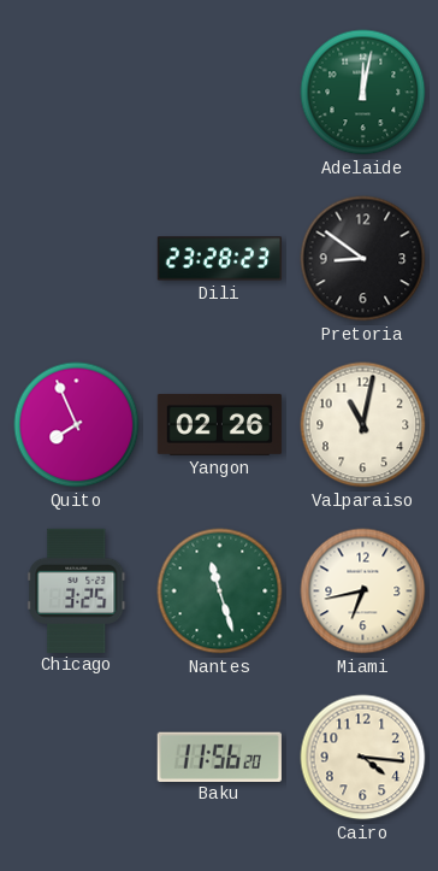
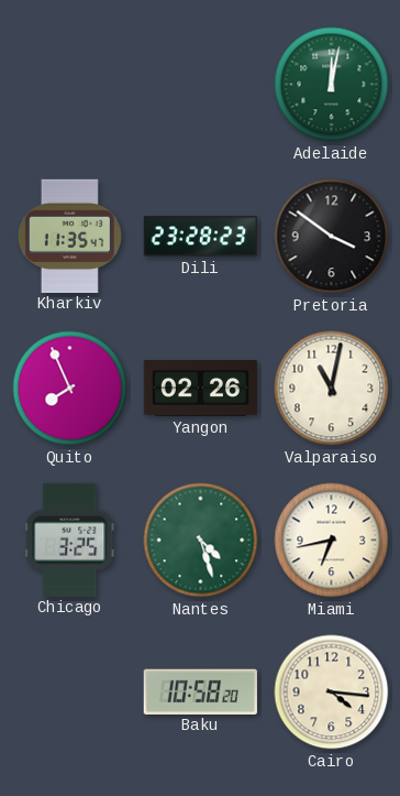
Kharkiv: none -> 11:35 (69, 236)
Pretoria: 8:51 -> 3:51 (332, 237)
Nantes: 11:27 -> 4:27 (201, 541)
Baku: 11:56 -> 10:58 (200, 691)
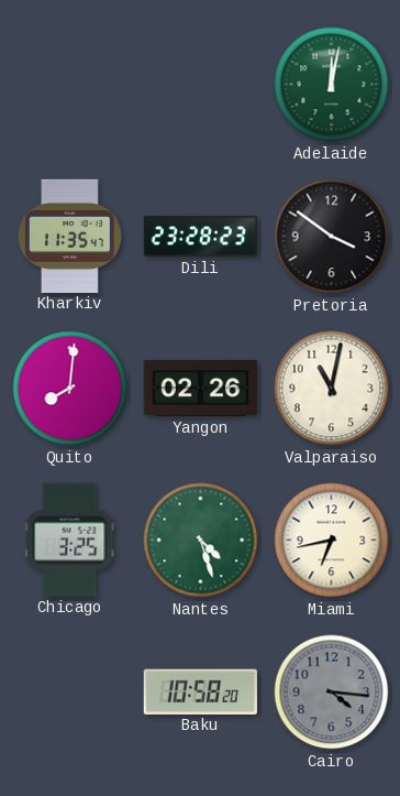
Quito: 7:56 -> 8:01 (70, 389)
Cairo dial: cream -> grey (332, 693)
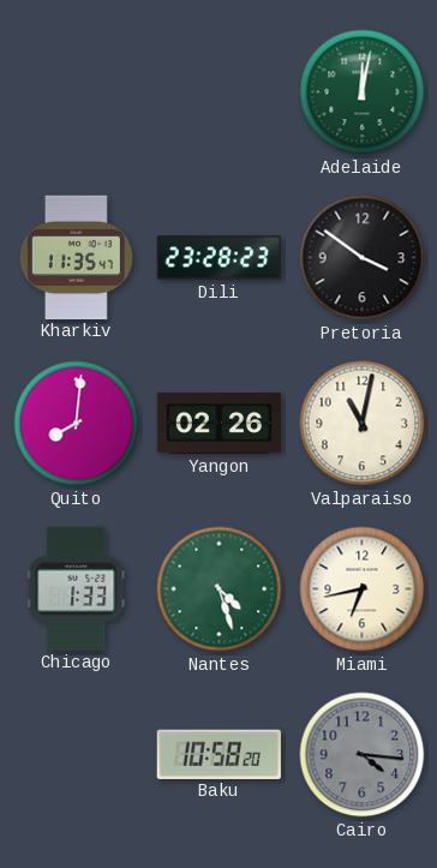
Chicago: 3:25 -> 1:33 (77, 588)
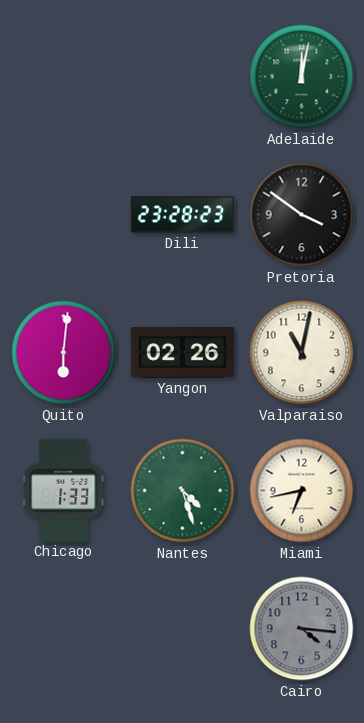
Kharkiv: 11:35 -> none (76, 257)
Quito: 8:01 -> 6:01 (64, 353)
Baku: 10:58 -> none (218, 754)
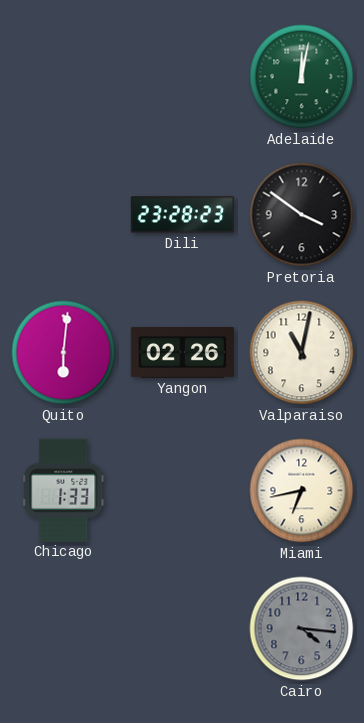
Nantes: 4:27 -> none (183, 491)
